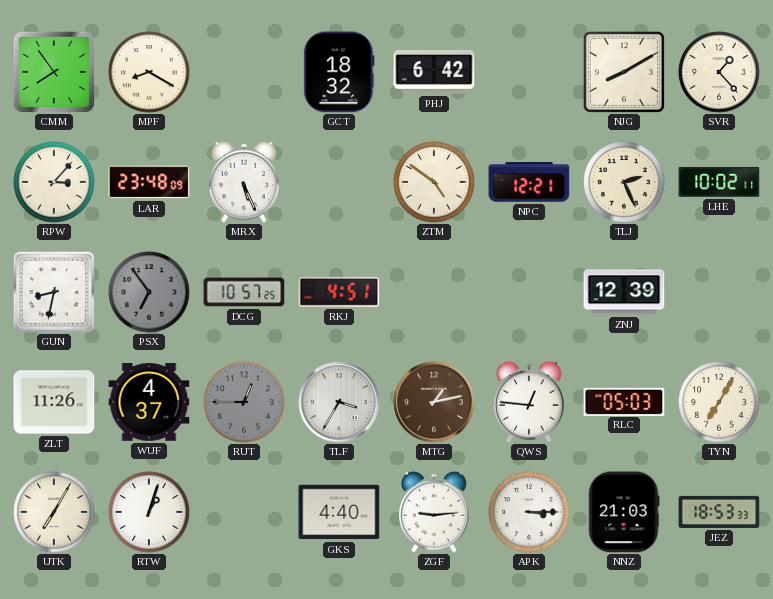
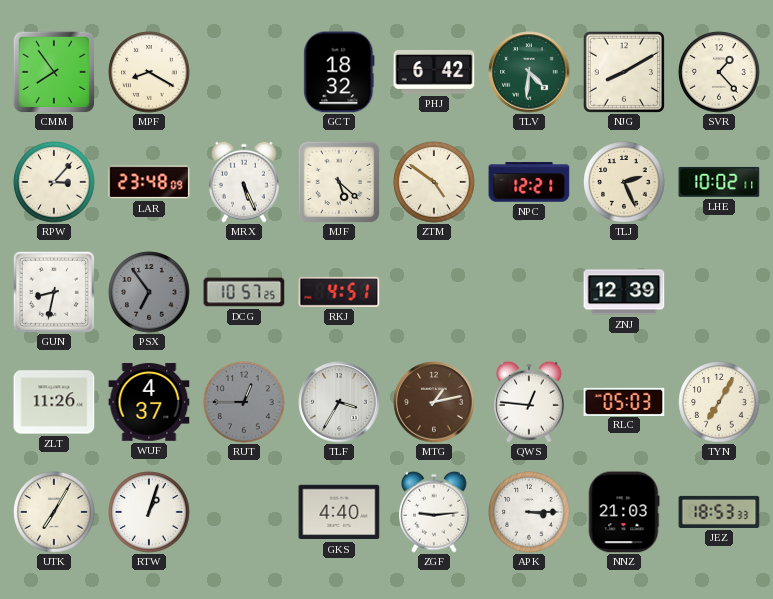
TLV: none -> 4:31 (529, 72)
MJF: none -> 5:22 (339, 182)
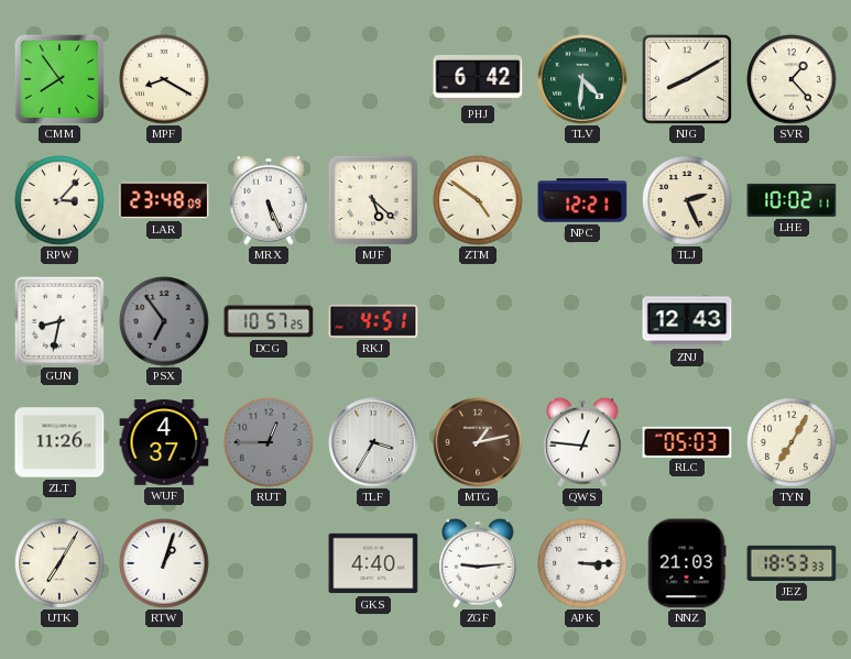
GCT: 18:32 -> none (339, 72)
ZNJ: 12:39 -> 12:43 (687, 321)
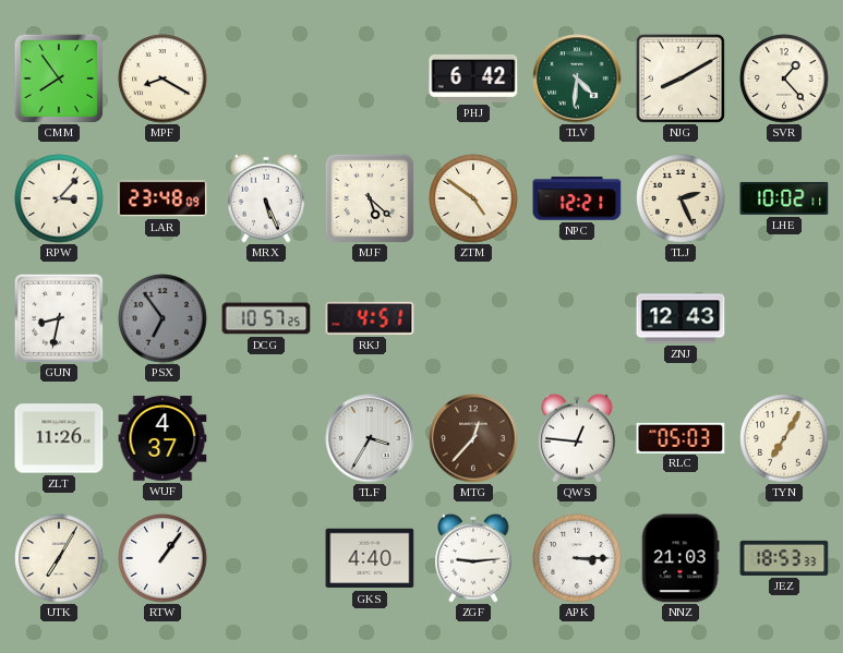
RUT: 12:45 -> none (269, 442)
MTG: 1:13 -> 12:37 (473, 438)
RTW: 1:03 -> 1:06 (162, 558)
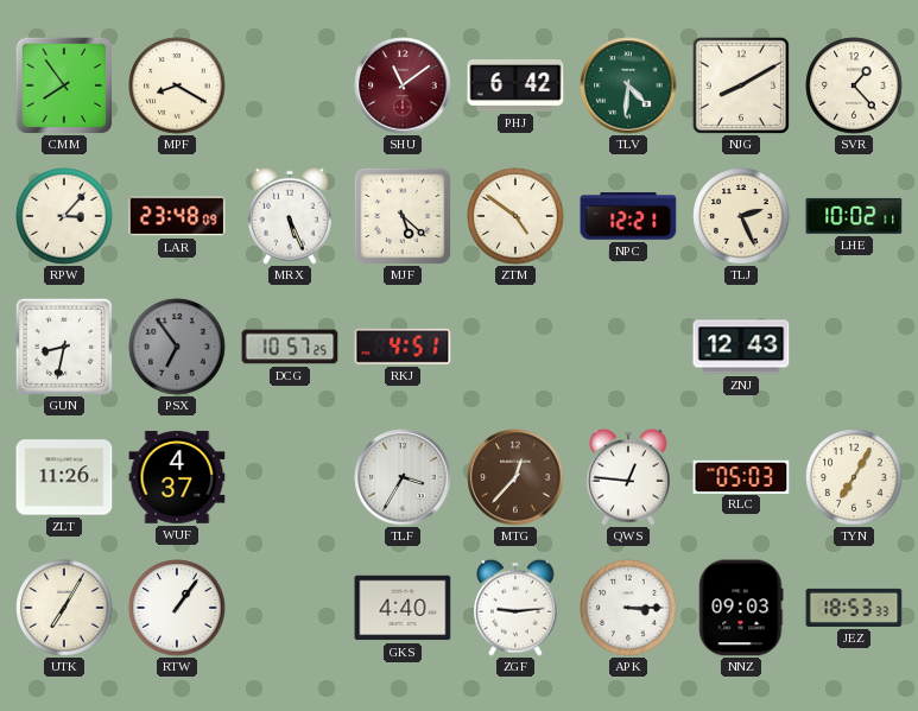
SHU: none -> 11:09 (403, 85)
NNZ: 21:03 -> 09:03 (741, 608)
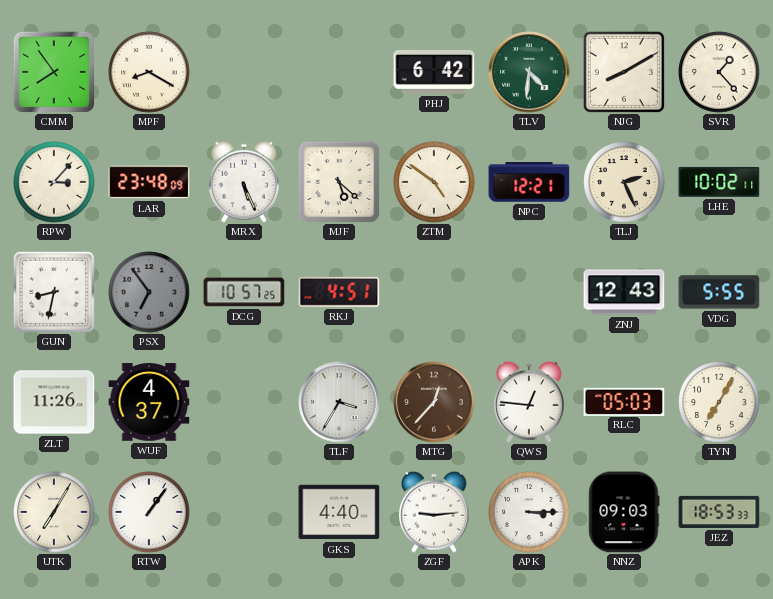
SHU: 11:09 -> none (403, 85)
VDG: none -> 5:55 (719, 292)
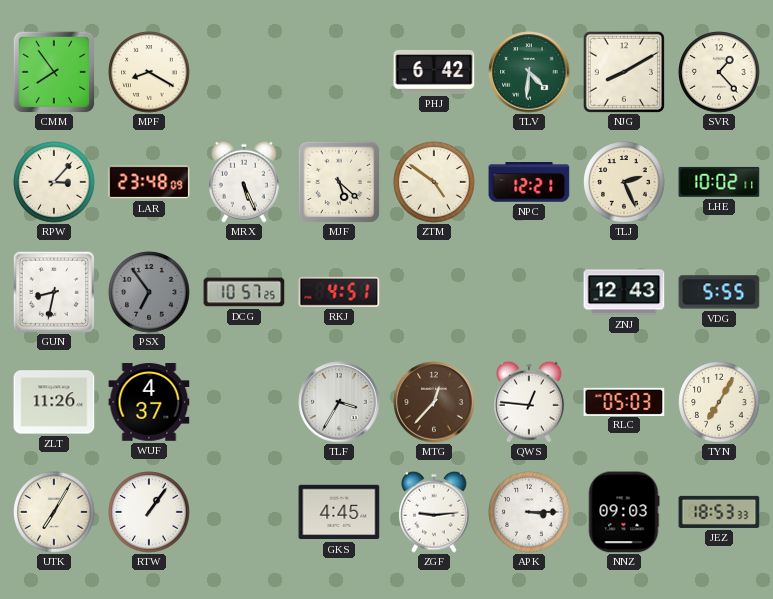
GKS: 4:40 -> 4:45 (339, 512)
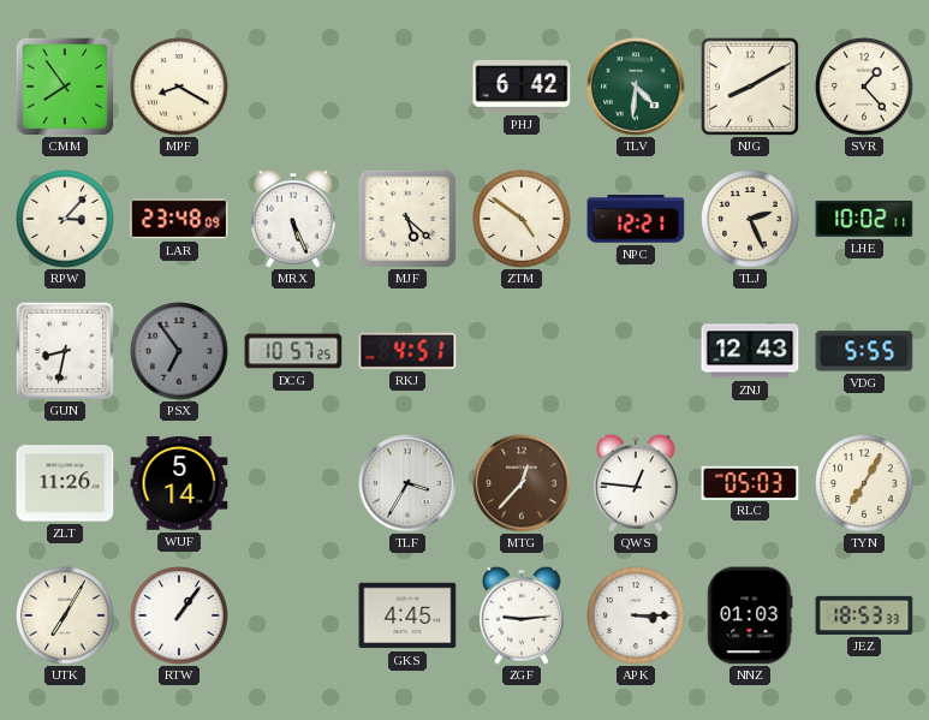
WUF: 4:37 -> 5:14 (179, 483)
NNZ: 09:03 -> 01:03 (750, 615)
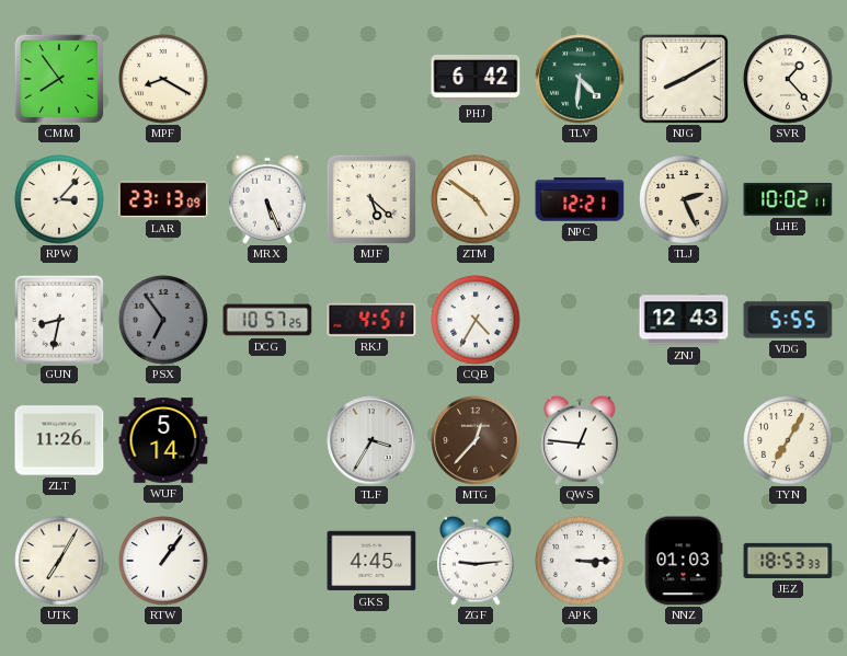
LAR: 23:48 -> 23:13 (163, 199)
CQB: none -> 4:35 (476, 320)
RLC: 05:03 -> none (750, 482)
